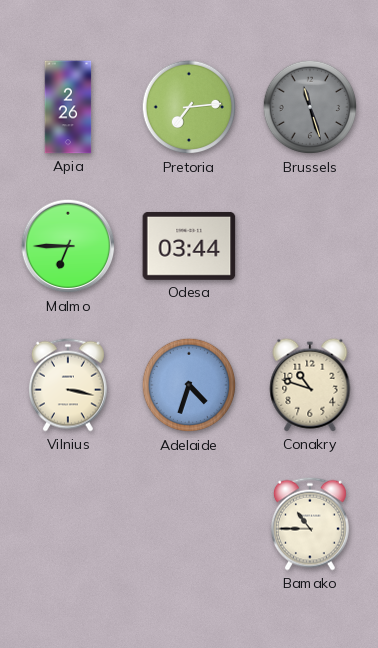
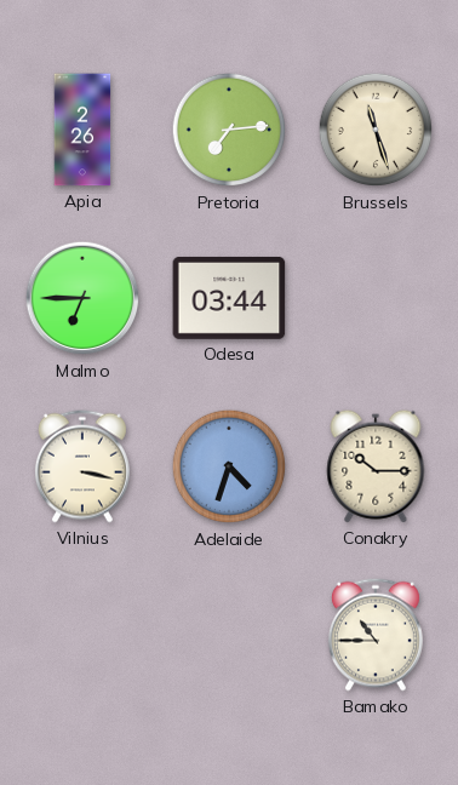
Brussels dial: grey -> cream (376, 130)
Conakry: 10:48 -> 10:15 (376, 466)
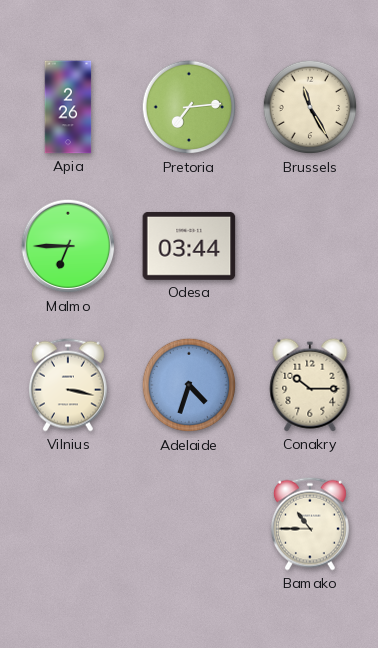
Brussels: 11:27 -> 11:25 (310, 107)
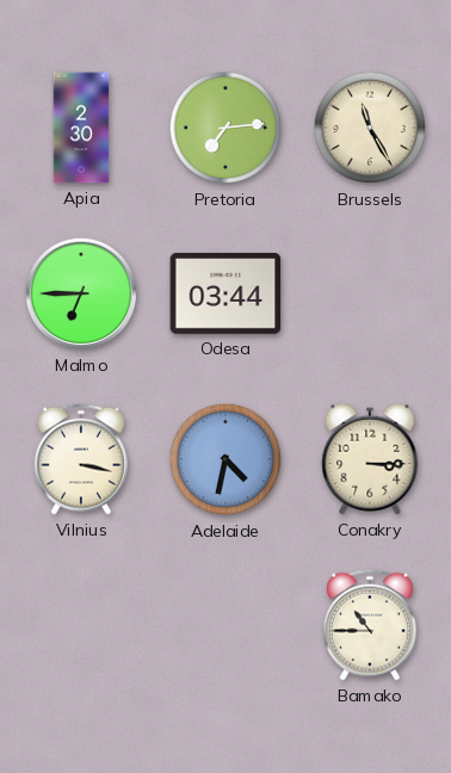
Apia: 2:26 -> 2:30 (81, 128)
Adelaide: 4:33 -> 4:32 (225, 459)
Conakry: 10:15 -> 3:15 (370, 459)
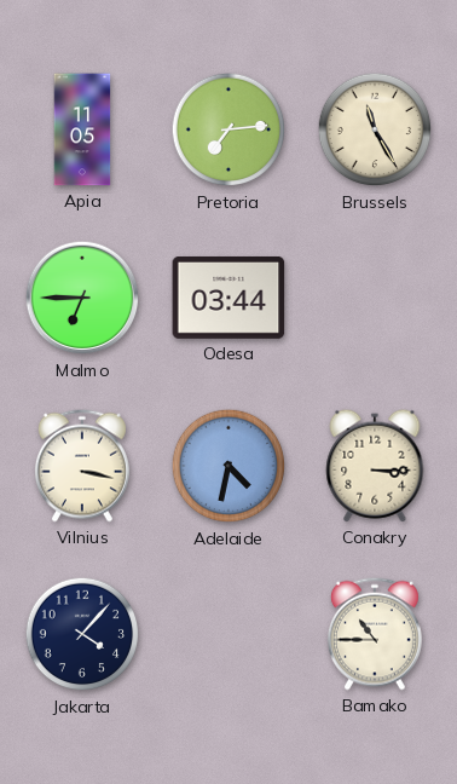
Apia: 2:30 -> 11:05 (82, 129)
Jakarta: none -> 4:07 (82, 634)
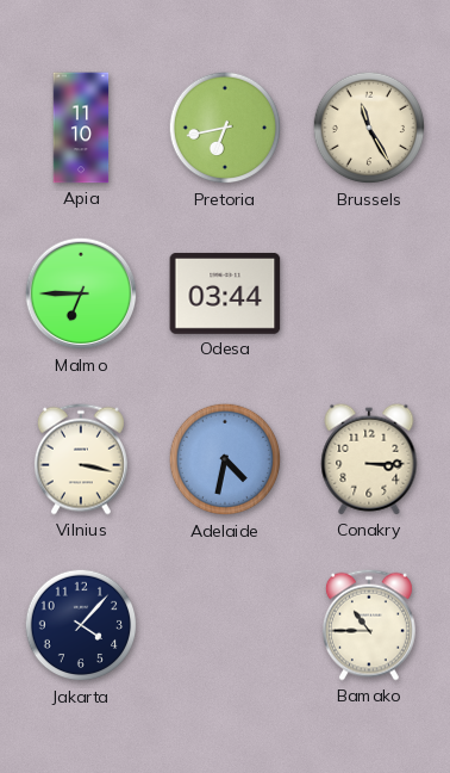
Apia: 11:05 -> 11:10 (81, 128)
Pretoria: 7:14 -> 6:43 (225, 128)
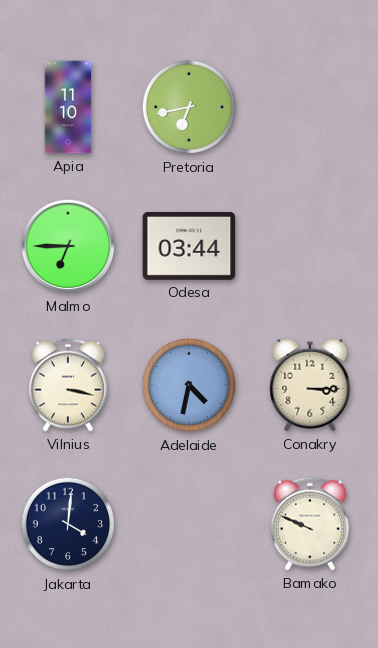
Brussels: 11:25 -> none (369, 128)
Jakarta: 4:07 -> 4:01 (68, 524)
Bamako: 10:45 -> 9:49 (310, 524)
